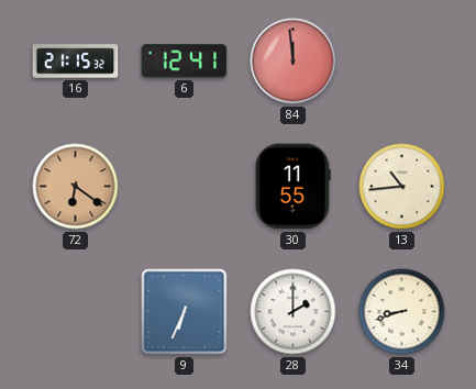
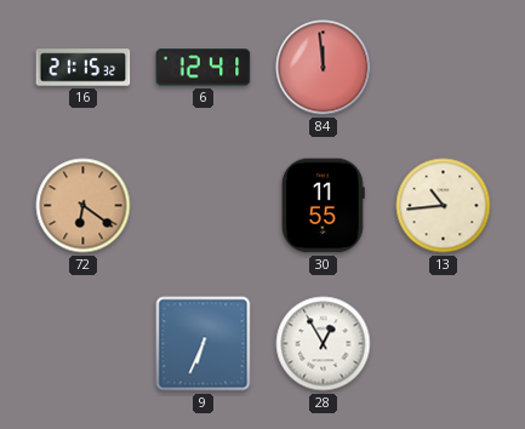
28: 2:00 -> 12:55 (324, 344)
34: 8:42 -> none (402, 312)
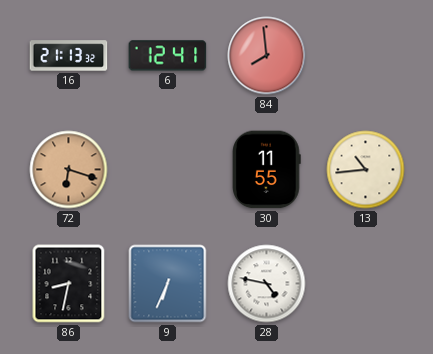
16: 21:15 -> 21:13 (69, 56)
84: 11:59 -> 7:59 (267, 56)
72: 6:21 -> 6:18 (69, 170)
86: none -> 8:32 (69, 284)
28: 12:55 -> 4:47 (267, 284)
